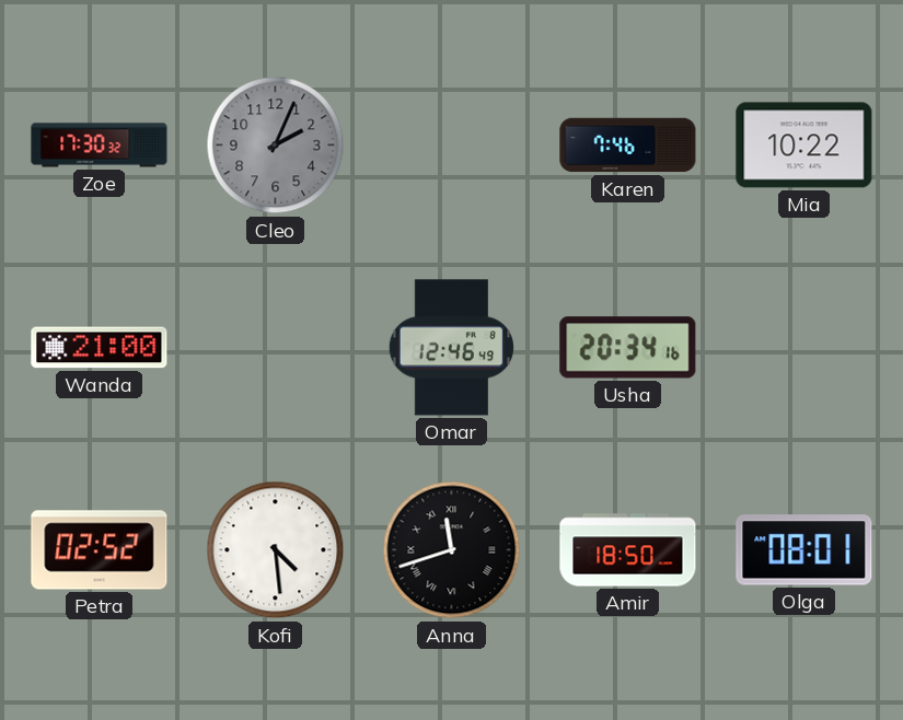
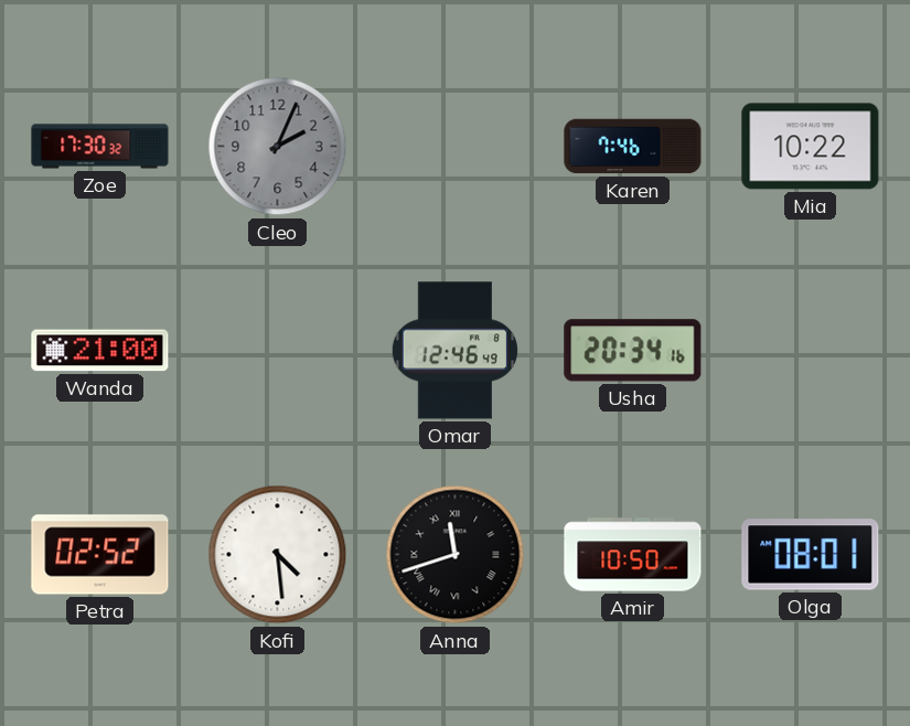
Amir: 18:50 -> 10:50 (633, 555)
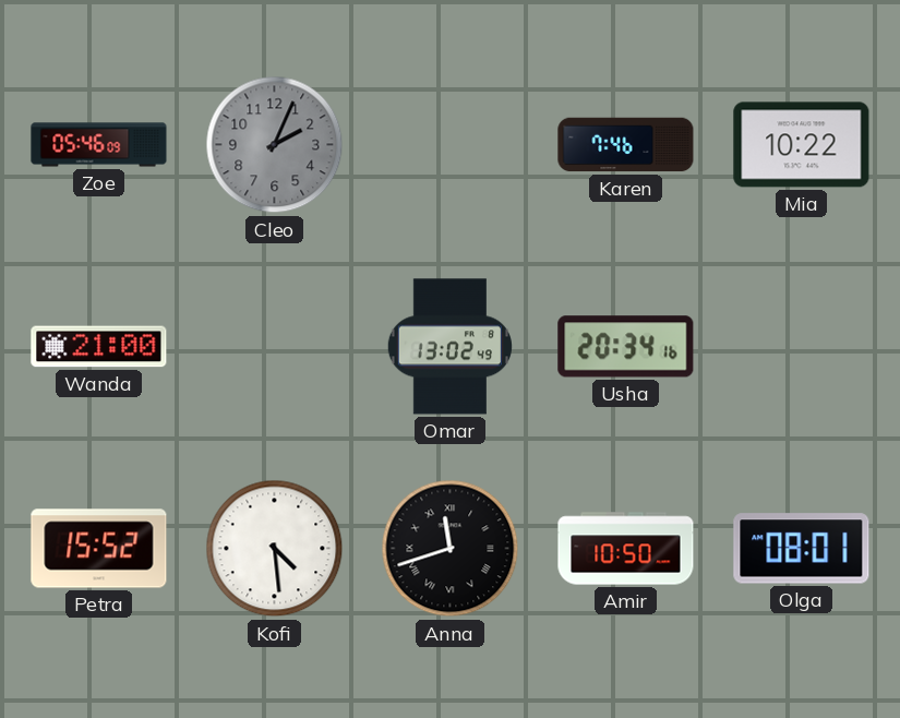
Zoe: 17:30 -> 05:46 (99, 145)
Omar: 12:46 -> 13:02 (449, 347)
Petra: 02:52 -> 15:52 (99, 549)
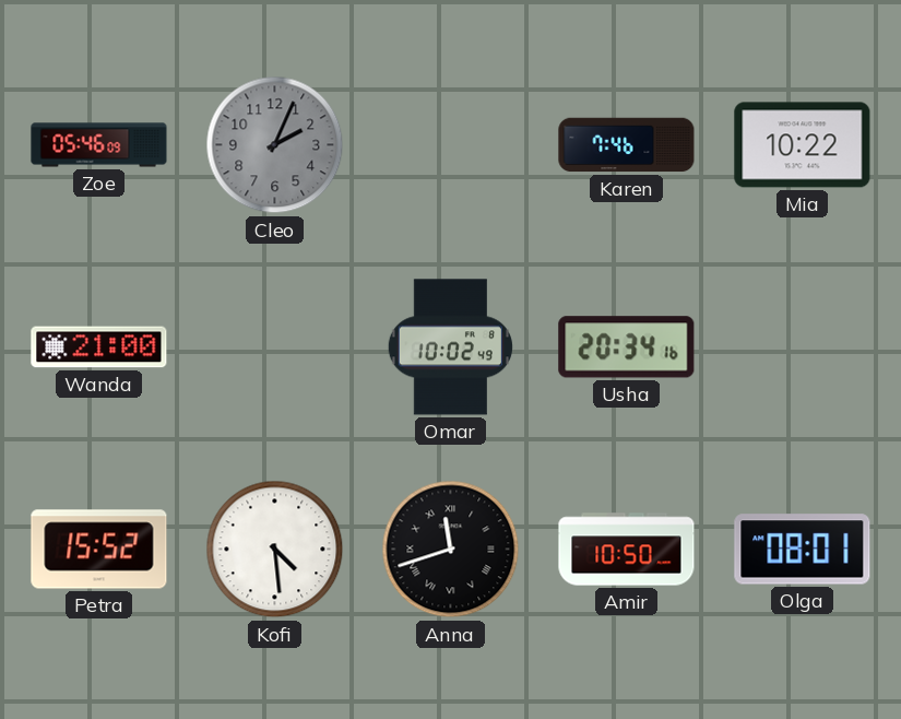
Omar: 13:02 -> 10:02 (450, 347)
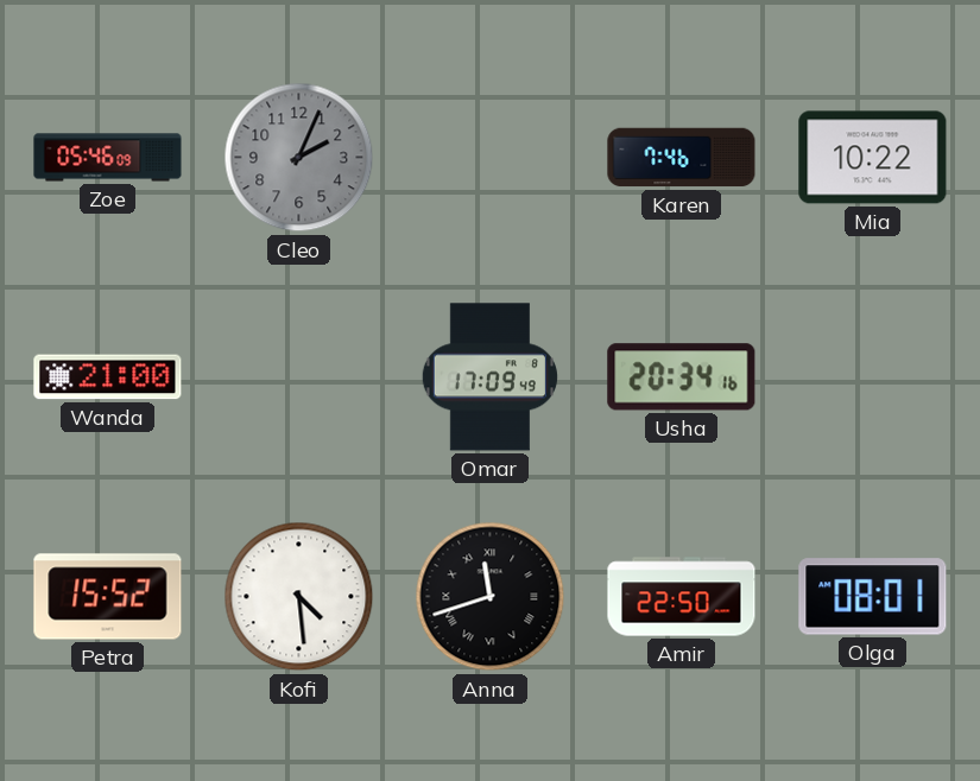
Omar: 10:02 -> 17:09 (489, 377)
Amir: 10:50 -> 22:50 (682, 597)
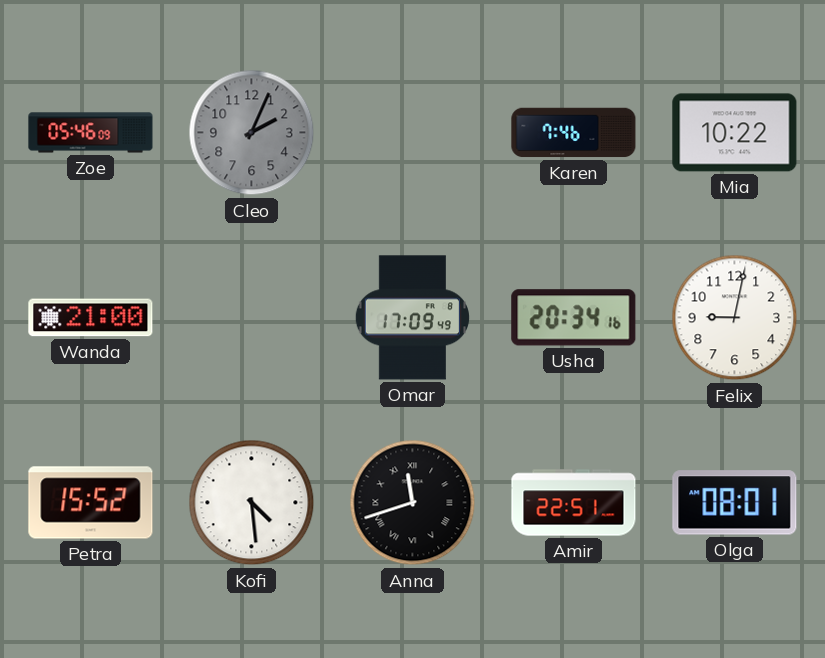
Felix: none -> 9:02 (735, 318)
Amir: 22:50 -> 22:51 (574, 503)
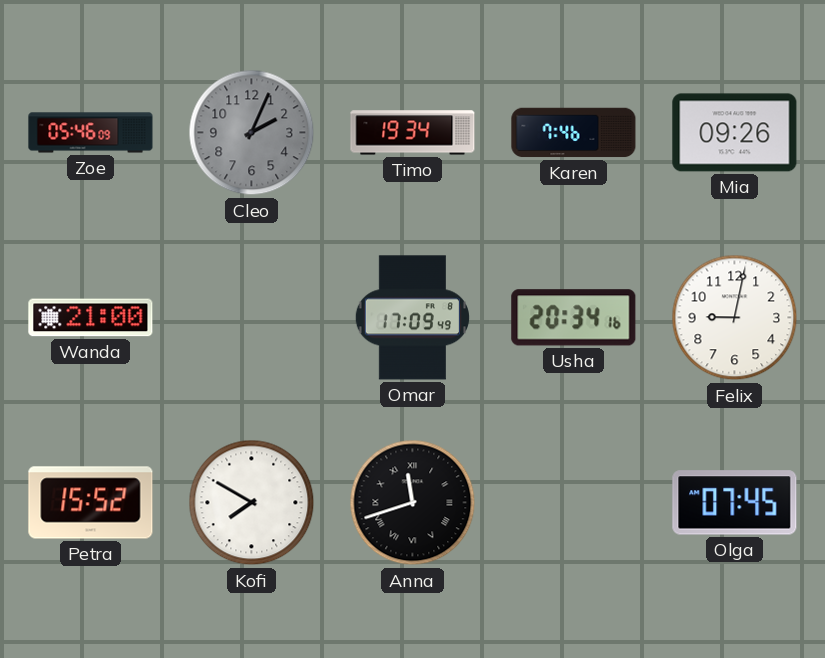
Timo: none -> 19:34 (413, 133)
Mia: 10:22 -> 09:26 (735, 133)
Kofi: 4:29 -> 7:50 (252, 503)
Amir: 22:51 -> none (574, 503)
Olga: 08:01 -> 07:45 (735, 503)
